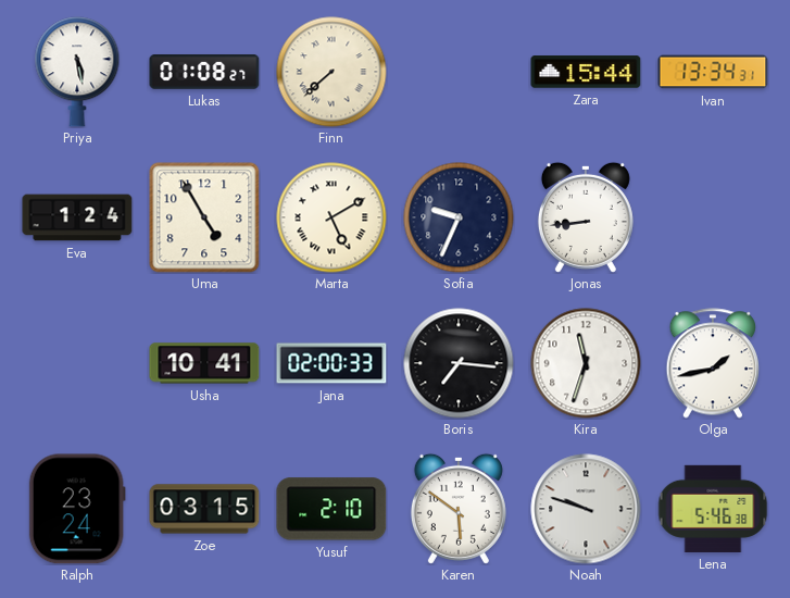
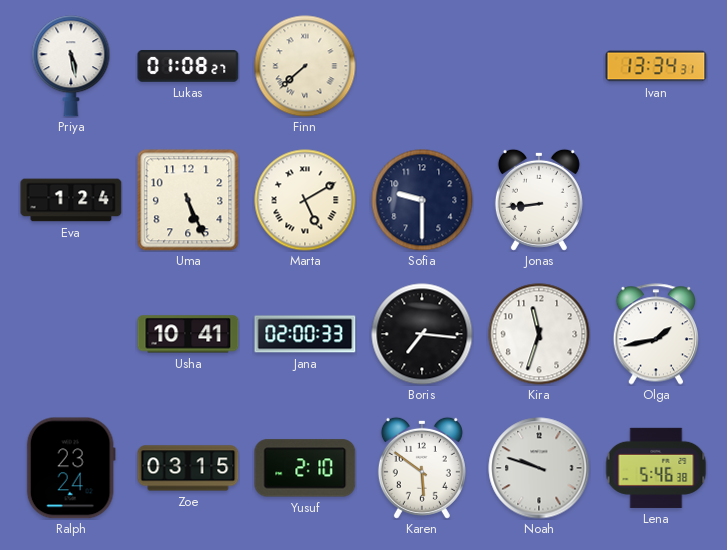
Zara: 15:44 -> none (586, 72)
Uma: 4:55 -> 5:26 (188, 200)
Sofia: 9:34 -> 9:30 (422, 200)
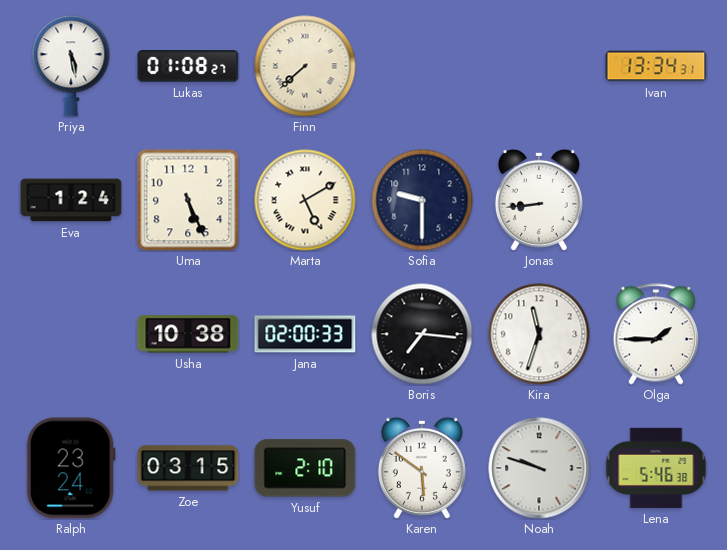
Usha: 10:41 -> 10:38 (188, 334)
Olga: 1:43 -> 1:45 (655, 334)
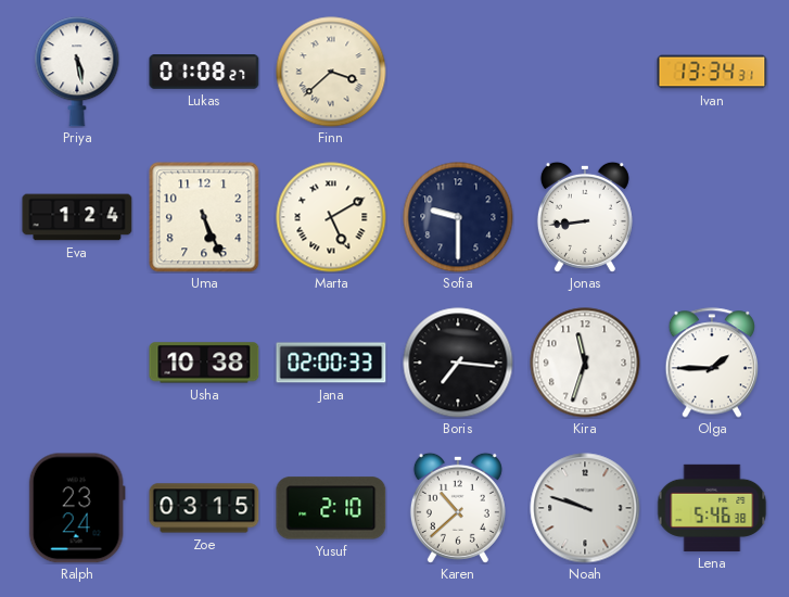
Finn: 7:38 -> 3:38 (331, 72)
Karen: 5:51 -> 10:38 (458, 508)
